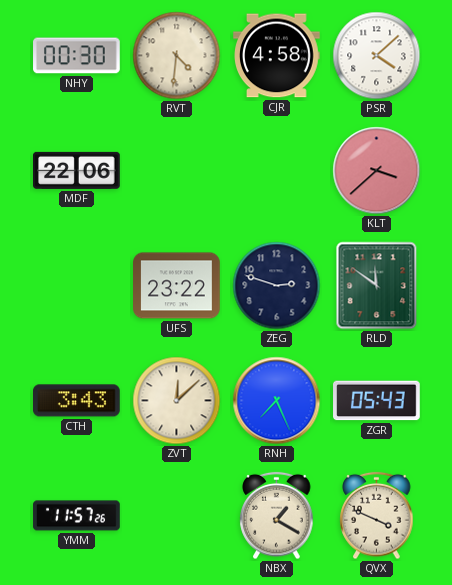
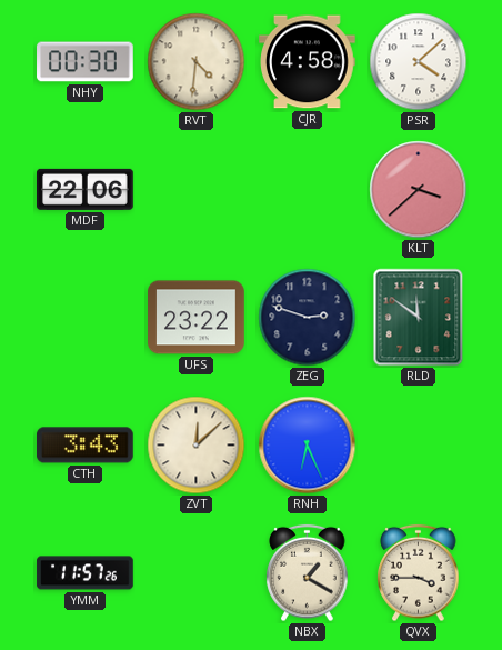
RNH: 7:26 -> 6:26 (308, 446)
ZGR: 05:43 -> none (377, 401)
QVX: 3:49 -> 3:45 (419, 573)
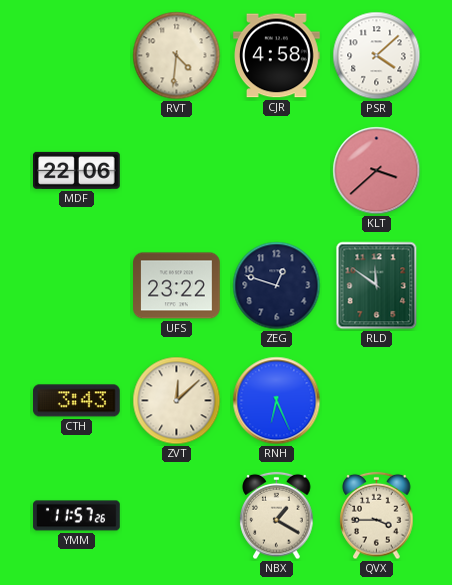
NHY: 00:30 -> none (86, 62)
ZEG: 2:48 -> 12:48 (277, 286)
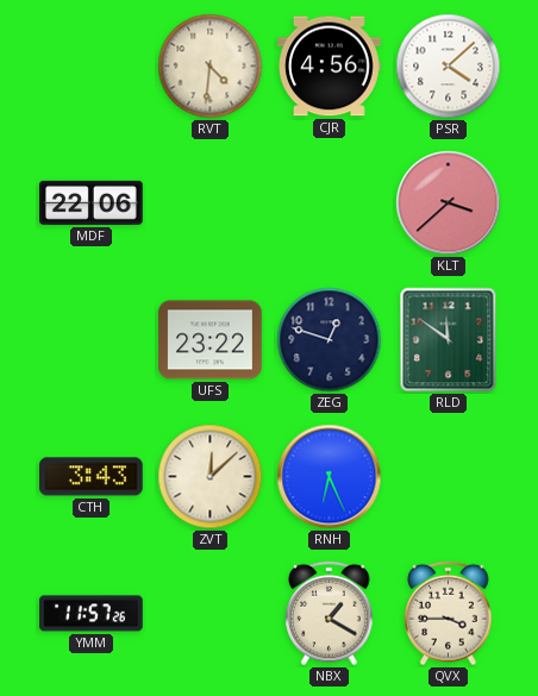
CJR: 4:58 -> 4:56 (330, 67)
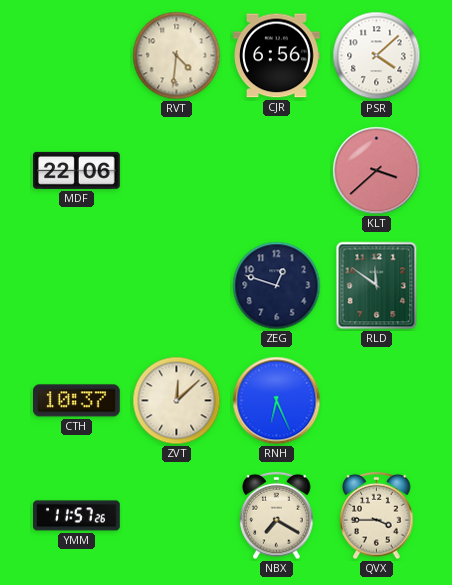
CJR: 4:56 -> 6:56 (277, 56)
UFS: 23:22 -> none (211, 340)
CTH: 3:43 -> 10:37 (77, 401)
NBX: 1:20 -> 7:20 (277, 516)
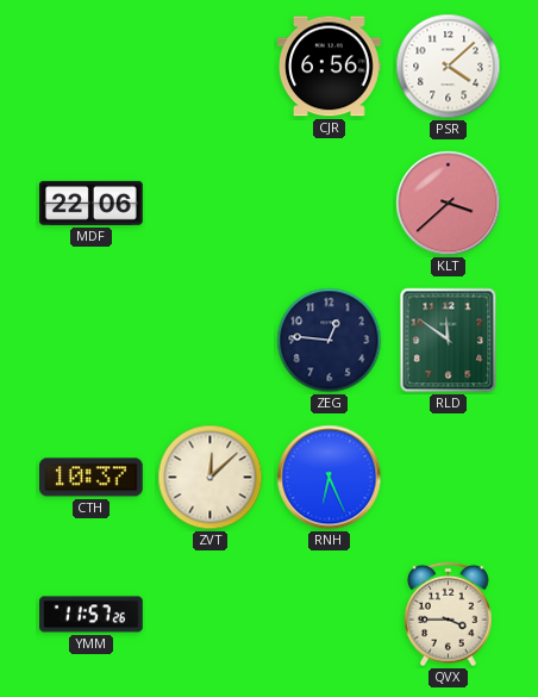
RVT: 4:31 -> none (177, 56)
ZEG: 12:48 -> 12:46 (330, 341)
NBX: 7:20 -> none (277, 516)
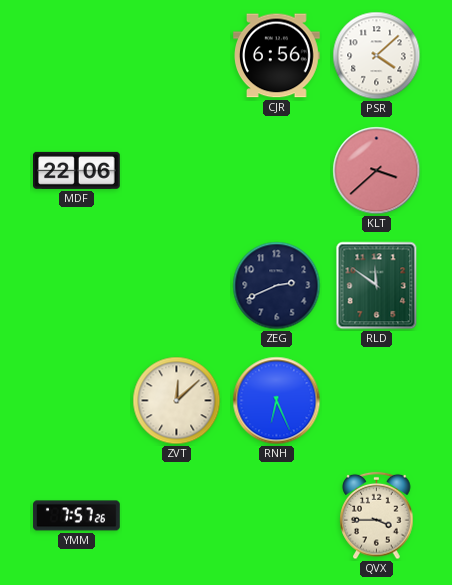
ZEG: 12:46 -> 2:41 (277, 286)
CTH: 10:37 -> none (92, 478)
YMM: 11:57 -> 7:57 (77, 516)
